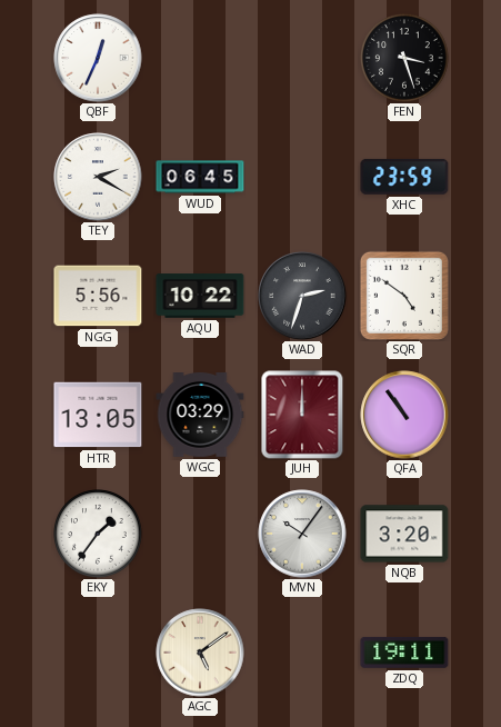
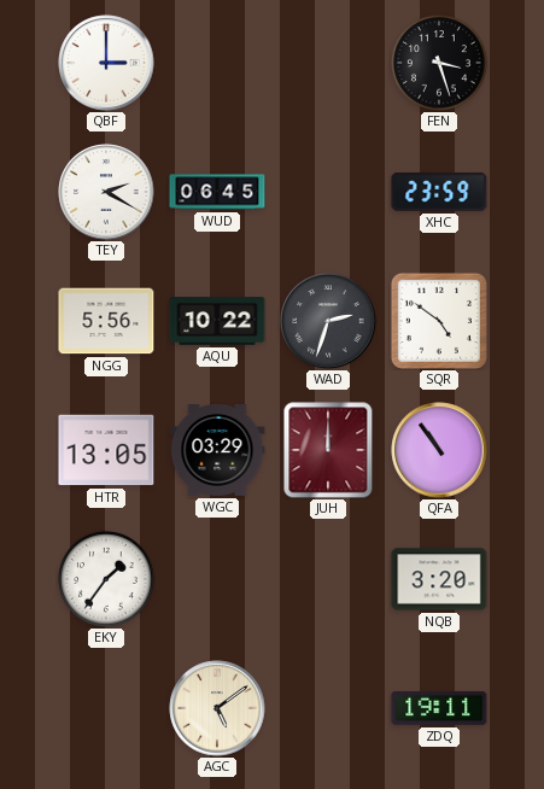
QBF: 12:34 -> 3:00 (106, 63)
MVN: 10:06 -> none (302, 534)
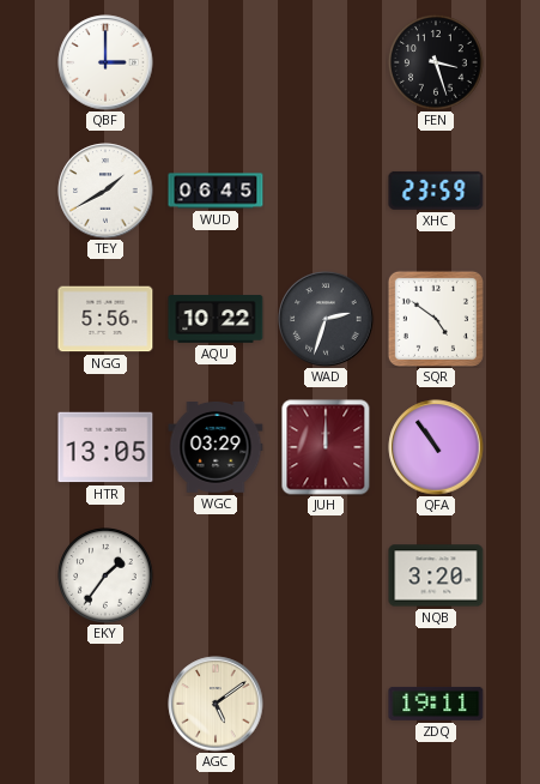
TEY: 2:20 -> 1:40 (105, 191)
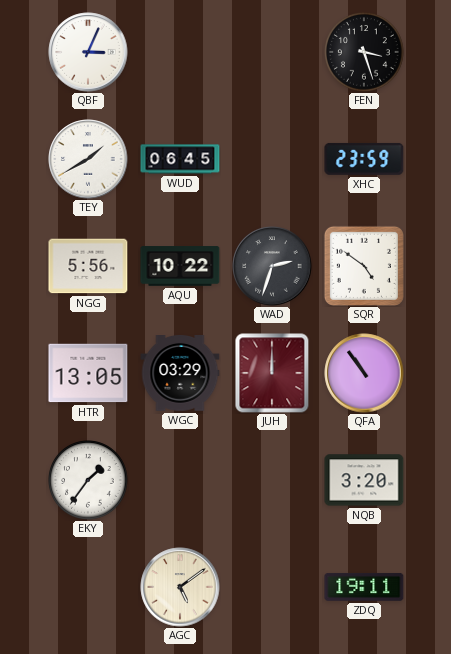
QBF: 3:00 -> 3:04 (88, 52)
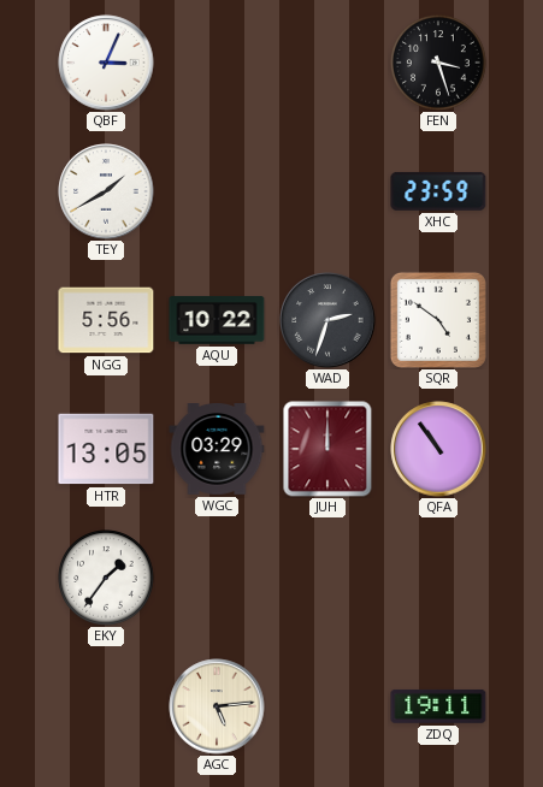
WUD: 06:45 -> none (180, 159)
NQB: 3:20 -> none (364, 480)
AGC: 5:09 -> 5:14 (217, 706)
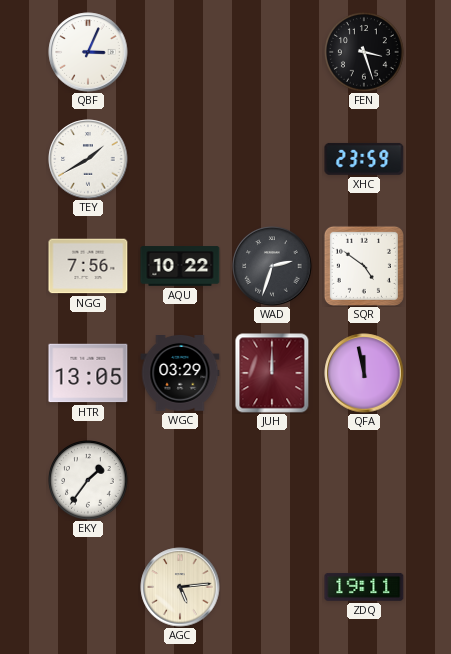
NGG: 5:56 -> 7:56 (88, 266)
QFA: 10:54 -> 11:58 (364, 373)
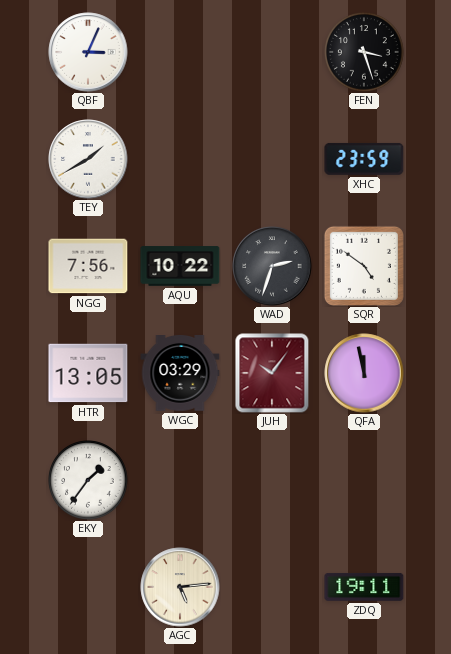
JUH: 12:00 -> 10:06 (272, 373)
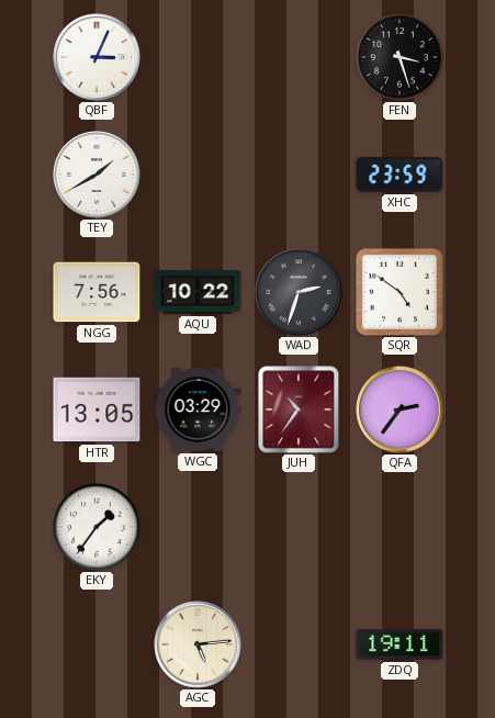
JUH: 10:06 -> 10:36 (299, 410)
QFA: 11:58 -> 2:36 (400, 410)
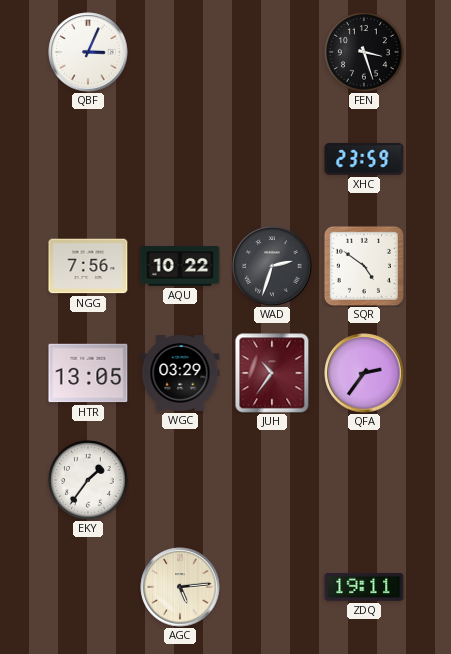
TEY: 1:40 -> none (97, 175)
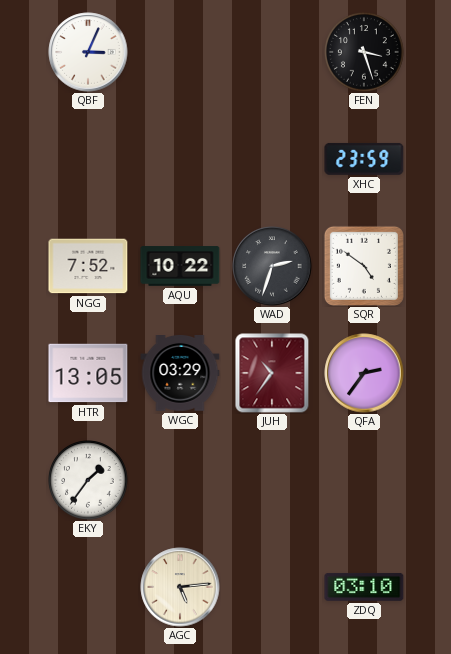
NGG: 7:56 -> 7:52 (88, 266)
ZDQ: 19:11 -> 03:10 (364, 587)
